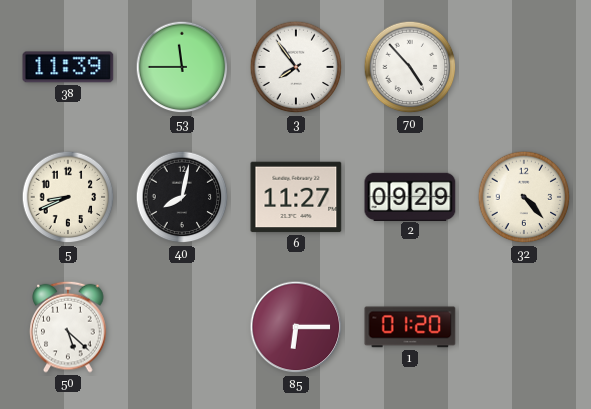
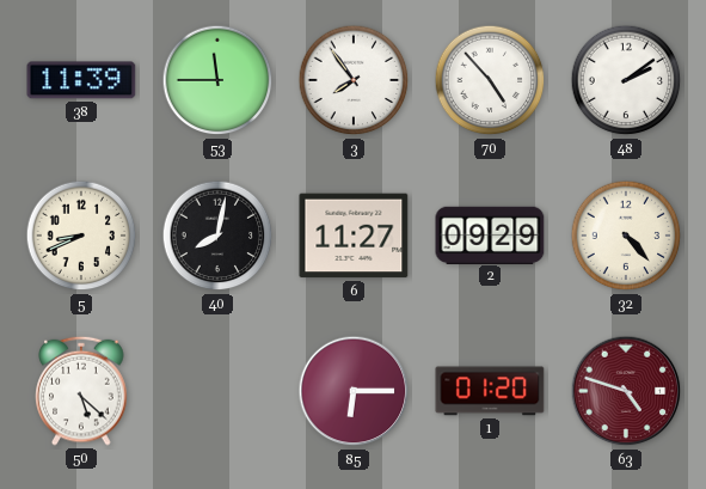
48: none -> 2:09 (626, 80)
63: none -> 4:48 (626, 391)
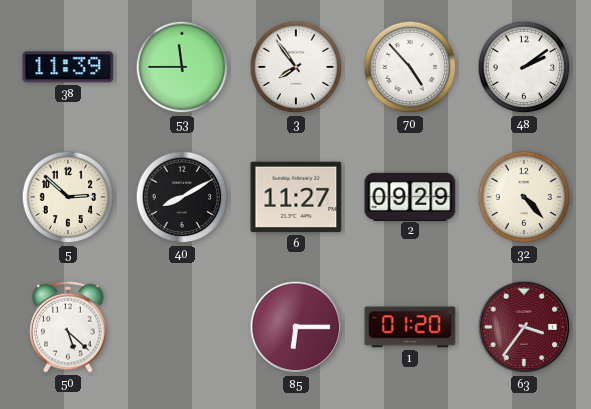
5: 8:41 -> 2:52 (68, 197)
40: 8:02 -> 8:10 (182, 197)
63: 4:48 -> 3:36 (524, 327)
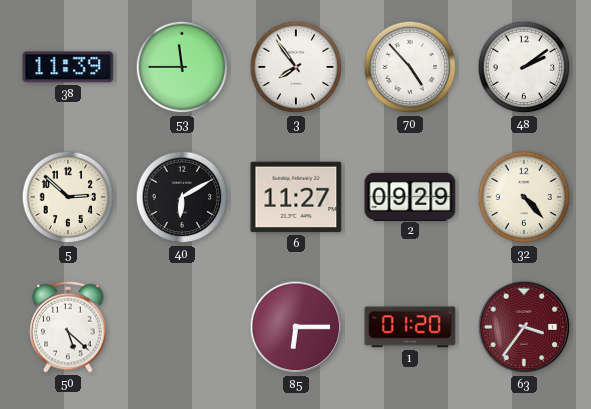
40: 8:10 -> 6:10 (182, 197)
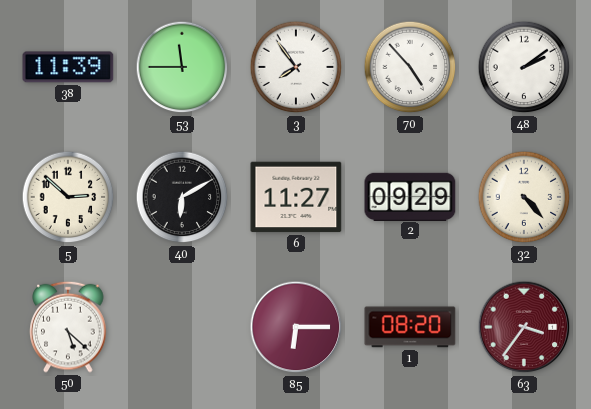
1: 01:20 -> 08:20 (410, 327)
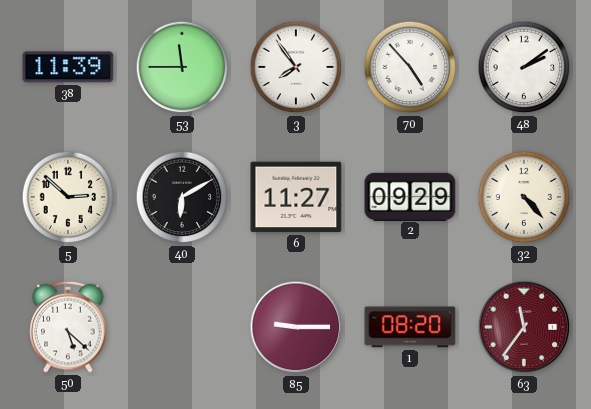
85: 6:15 -> 9:15 (296, 327)
63: 3:36 -> 11:36 (524, 327)
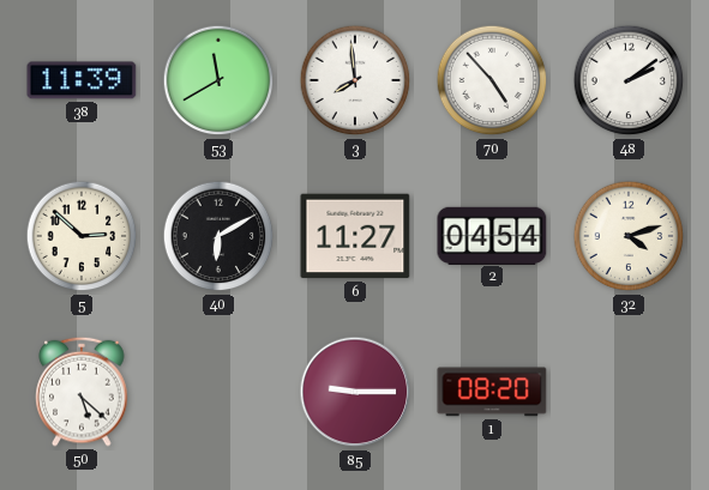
53: 11:45 -> 11:40 (218, 80)
3: 7:54 -> 7:59 (355, 80)
2: 09:29 -> 04:54 (492, 235)
32: 4:23 -> 4:12 (629, 236)
63: 11:36 -> none (524, 327)
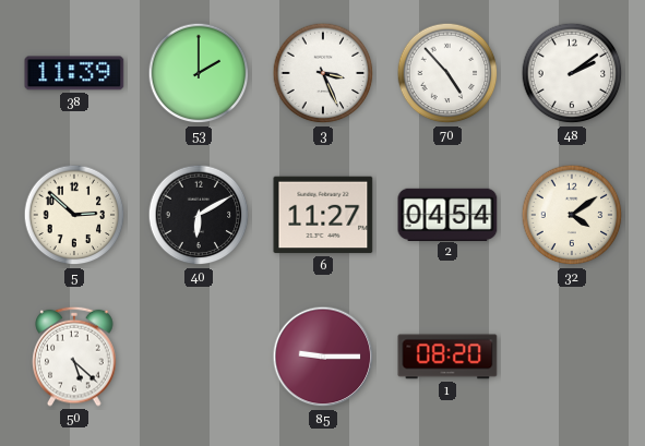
53: 11:40 -> 2:00 (199, 73)
3: 7:59 -> 3:26 (323, 73)
32: 4:12 -> 4:09 (572, 215)
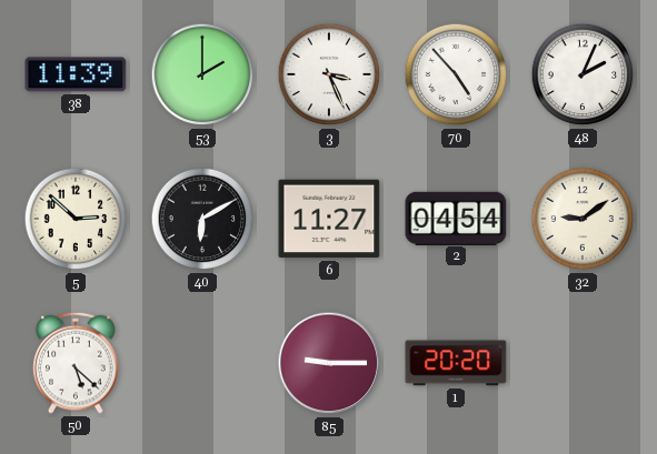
48: 2:09 -> 2:04 (583, 74)
32: 4:09 -> 9:09 (583, 219)
1: 08:20 -> 20:20 (456, 363)
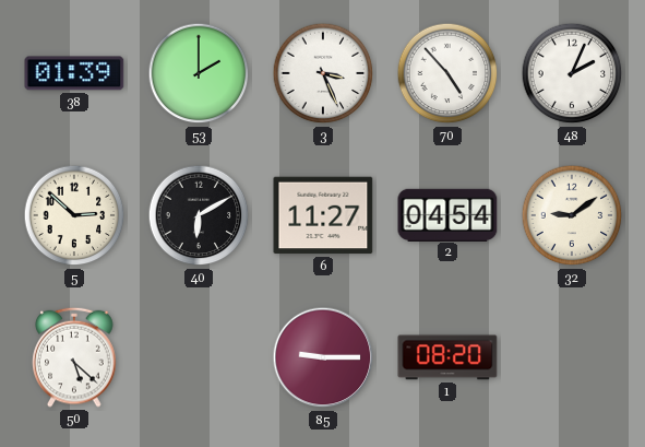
38: 11:39 -> 01:39 (74, 73)
1: 20:20 -> 08:20 (447, 357)
